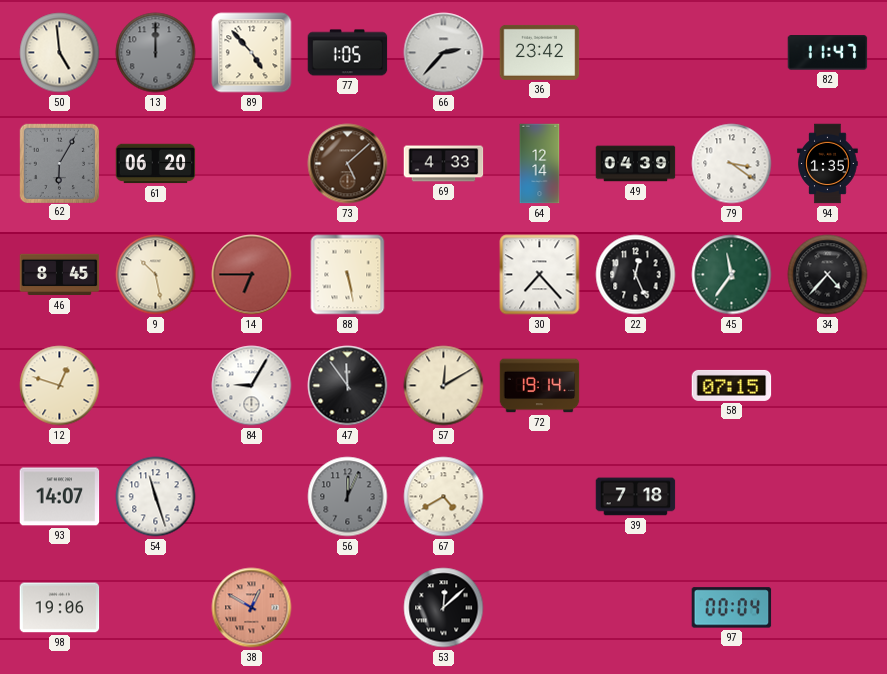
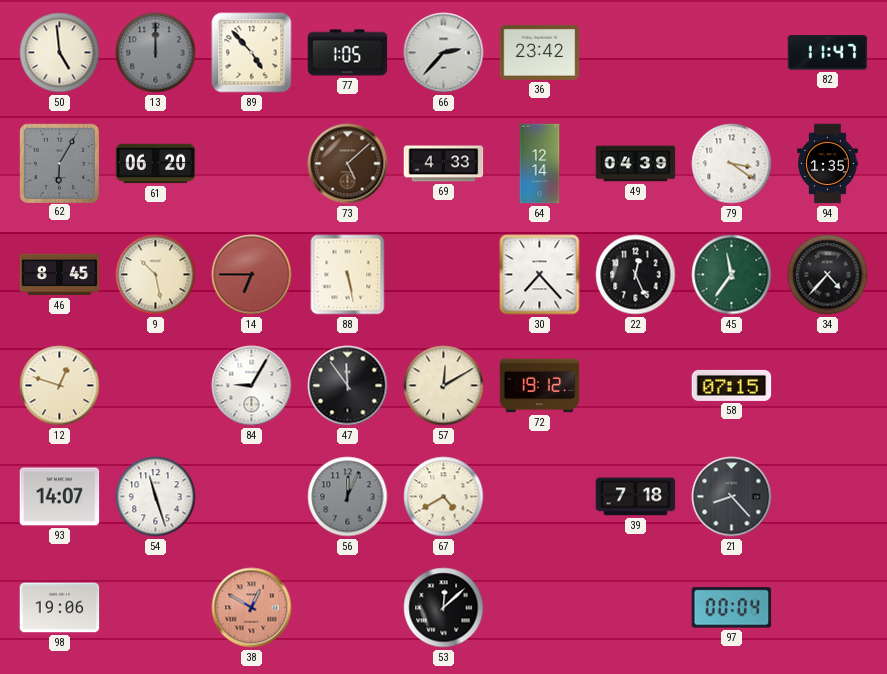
72: 19:14 -> 19:12 (540, 386)
21: none -> 8:23 (732, 497)
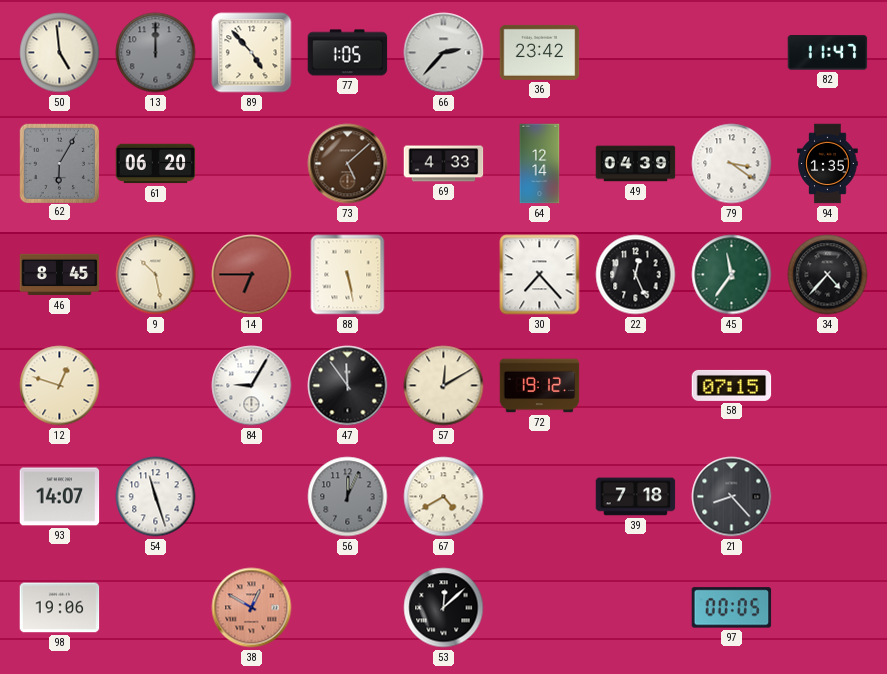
97: 00:04 -> 00:05 (732, 608)
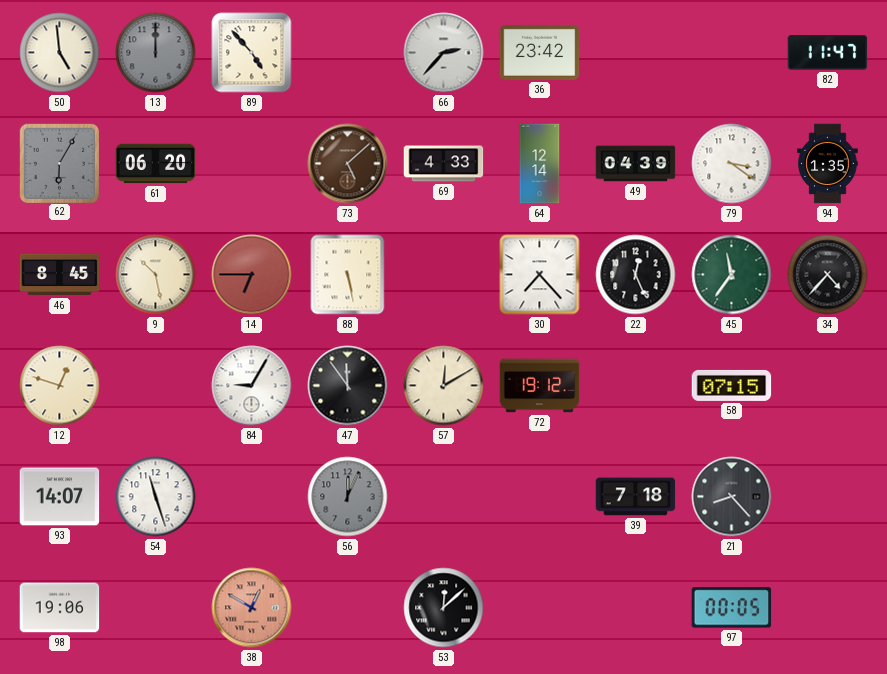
77: 1:05 -> none (348, 53)
67: 4:40 -> none (444, 497)
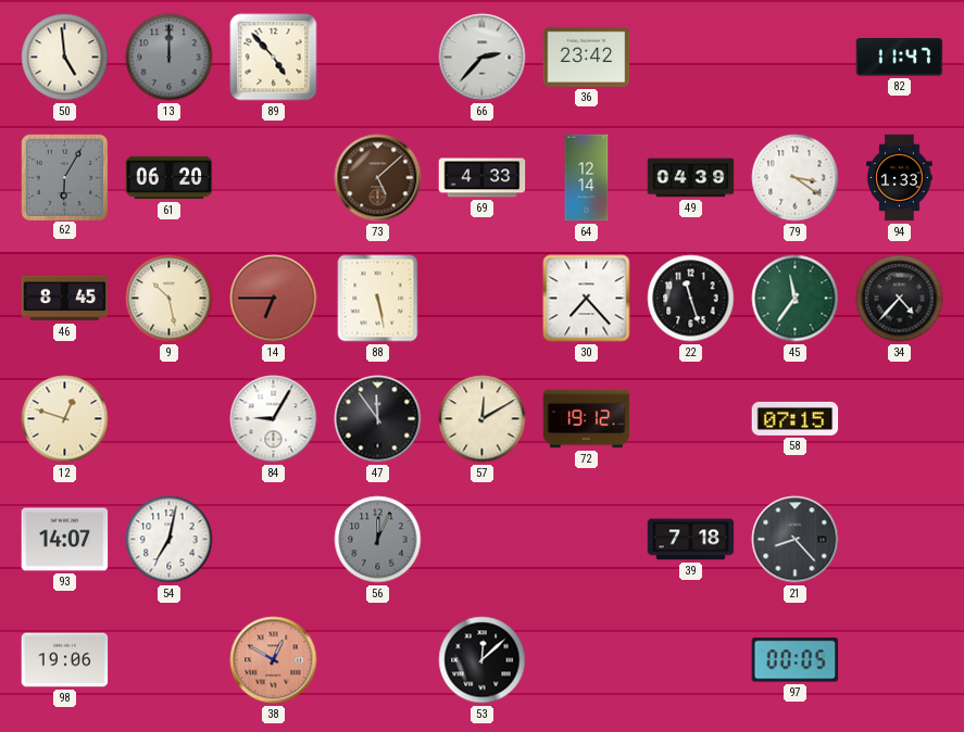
94: 1:35 -> 1:33 (900, 178)
22: 12:26 -> 11:27 (691, 299)
54: 11:27 -> 7:02 (170, 540)
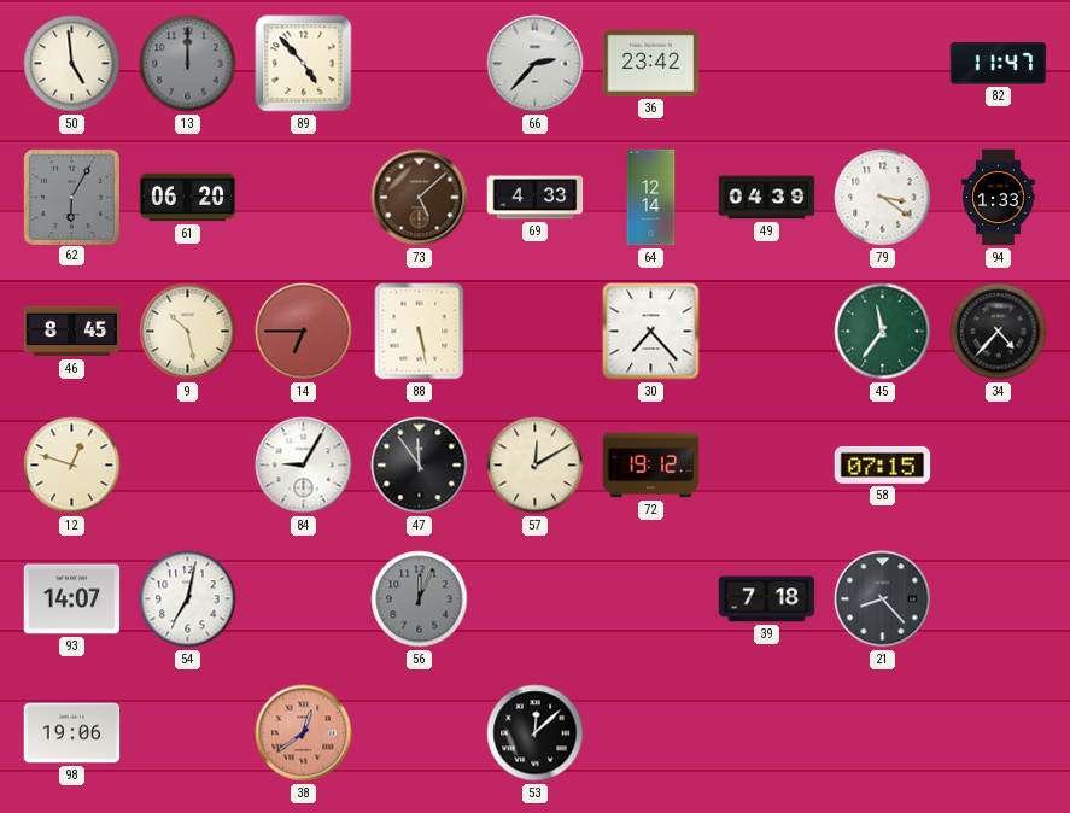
22: 11:27 -> none (691, 299)
38: 12:50 -> 12:39 (304, 733)
97: 00:05 -> none (796, 660)
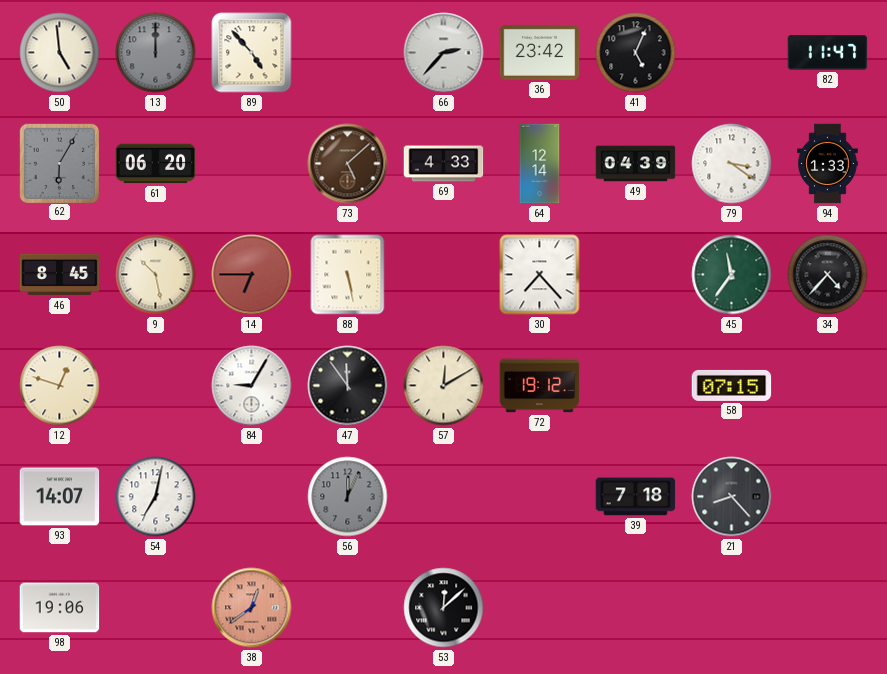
41: none -> 5:04 (636, 53)
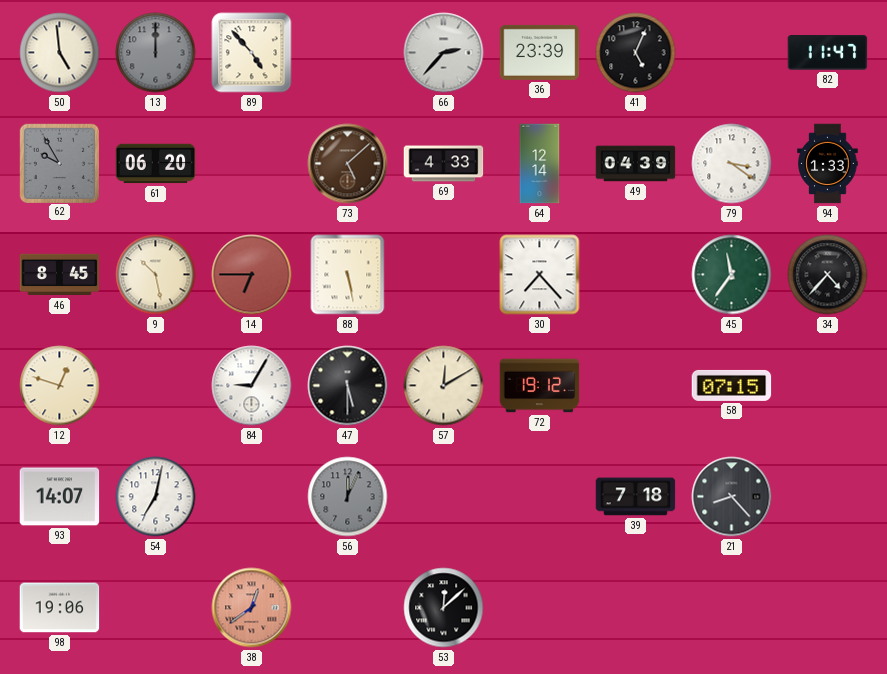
36: 23:42 -> 23:39 (540, 52)
62: 6:05 -> 9:55 (59, 163)
47: 11:54 -> 5:30 (348, 386)
